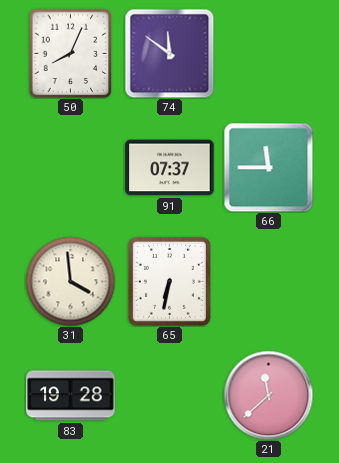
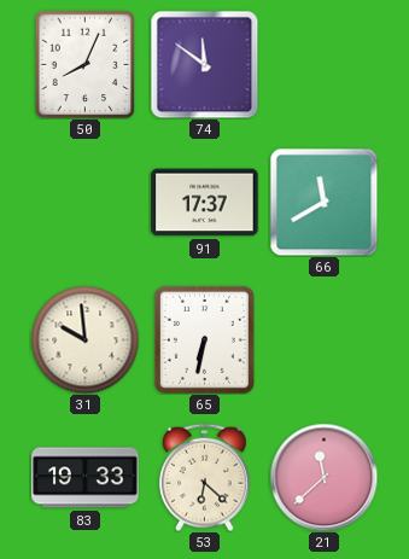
91: 07:37 -> 17:37 (205, 203)
66: 11:45 -> 11:40 (323, 202)
31: 3:59 -> 9:59 (84, 339)
83: 19:28 -> 19:33 (86, 478)
53: none -> 6:22 (204, 477)
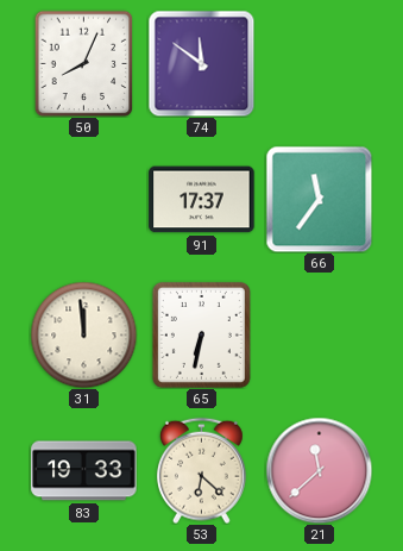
66: 11:40 -> 11:36 (319, 199)
31: 9:59 -> 11:59 (83, 334)
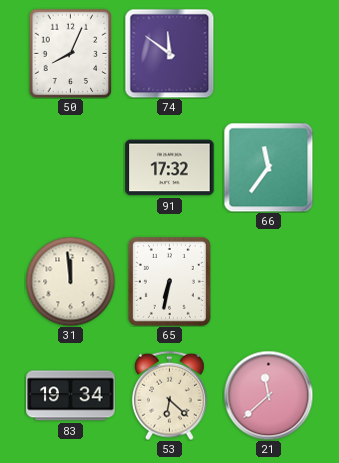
91: 17:37 -> 17:32 (170, 168)
83: 19:33 -> 19:34 (71, 396)
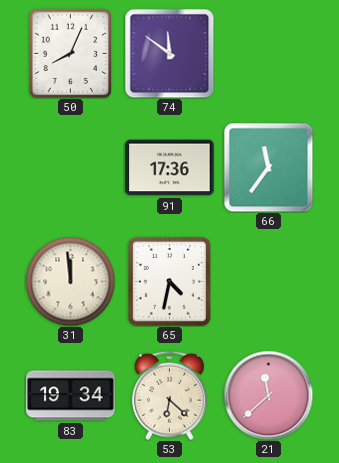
91: 17:32 -> 17:36 (170, 168)
65: 6:32 -> 4:32 (169, 281)
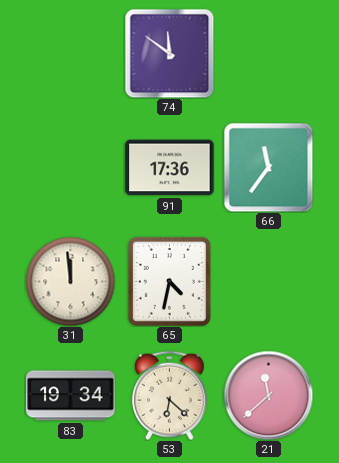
50: 8:04 -> none (71, 53)
